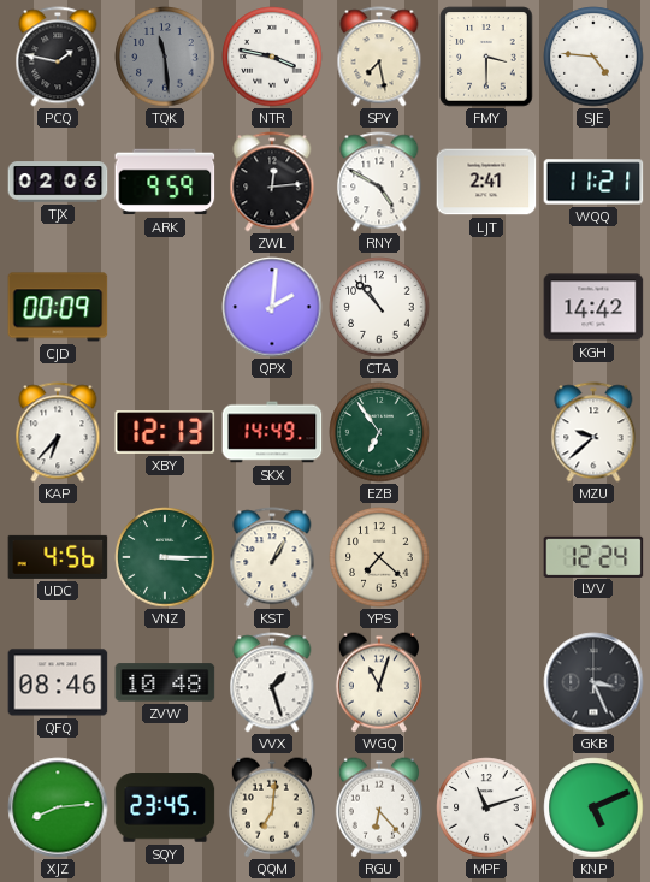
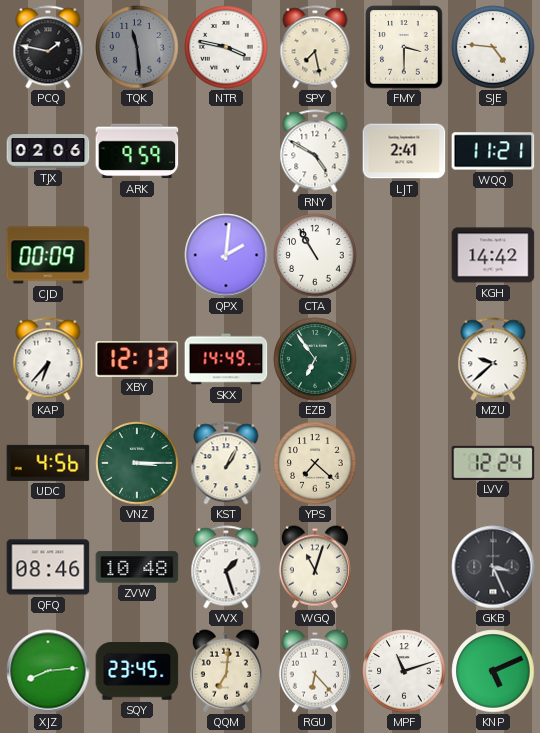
ZWL: 12:14 -> none (272, 182)
CTA: 10:53 -> 10:55 (315, 255)
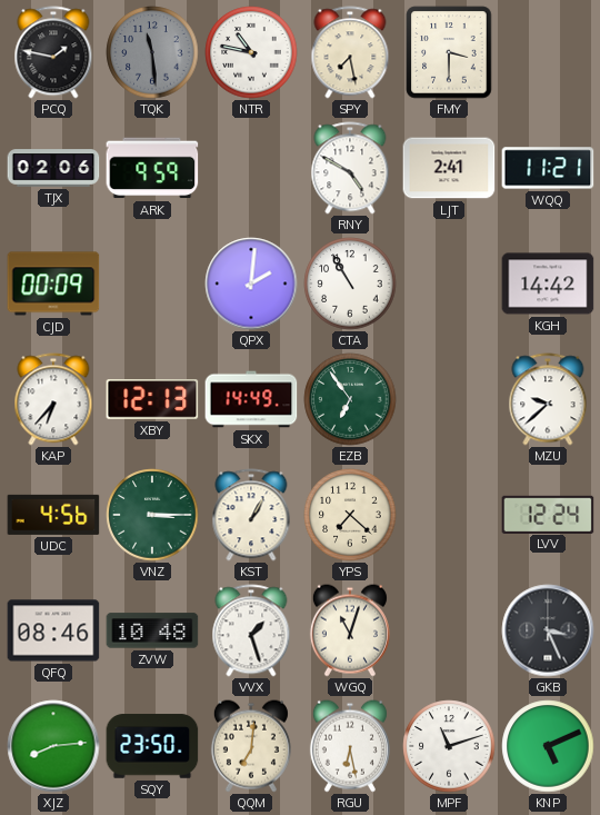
NTR: 3:47 -> 10:47 (251, 52)
SJE: 4:46 -> none (493, 47)
SQY: 23:45 -> 23:50 (152, 746)
RGU: 6:23 -> 6:28 (350, 746)
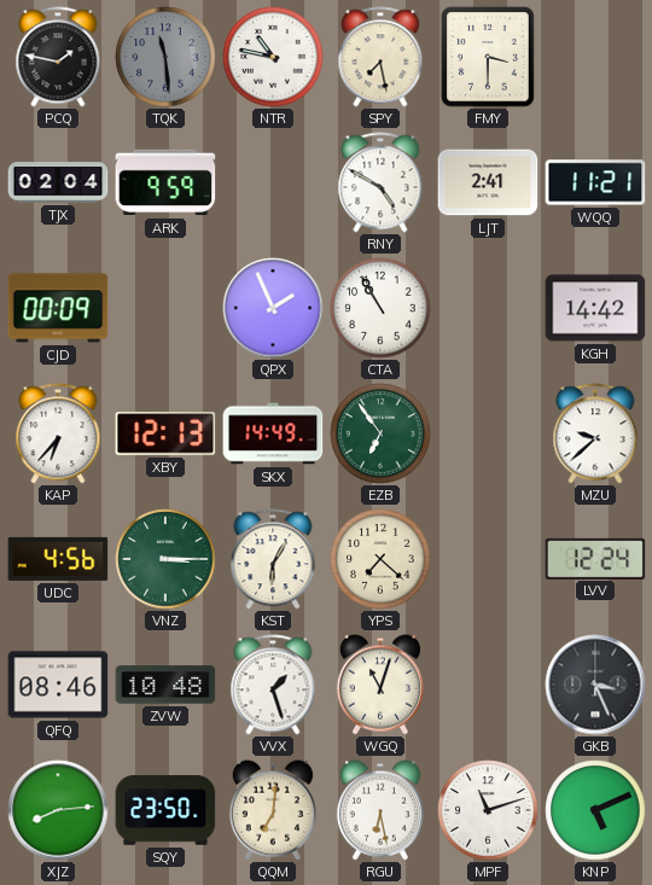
TJX: 02:06 -> 02:04 (58, 182)
QPX: 2:01 -> 1:56 (273, 308)
KST: 1:05 -> 6:05 (273, 559)
